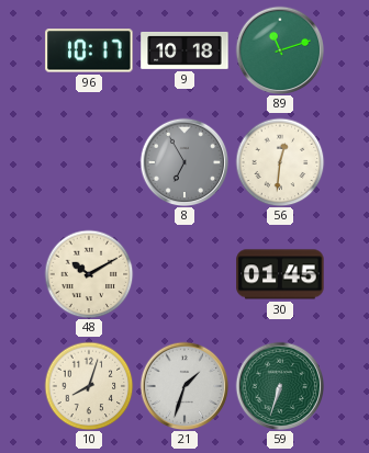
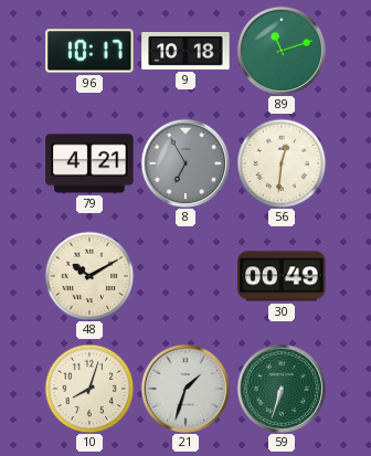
79: none -> 4:21 (89, 163)
30: 01:45 -> 00:49 (282, 276)
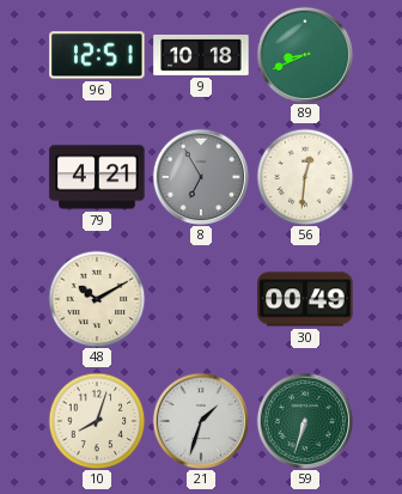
96: 10:17 -> 12:51 (97, 55)
89: 11:12 -> 8:41 (305, 55)
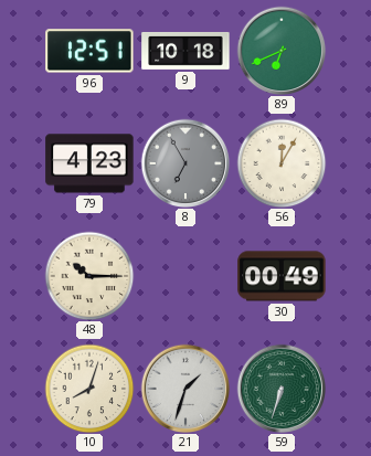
89: 8:41 -> 6:41 (282, 51)
79: 4:21 -> 4:23 (89, 163)
56: 12:31 -> 12:05 (282, 163)
48: 10:10 -> 10:15 (89, 276)
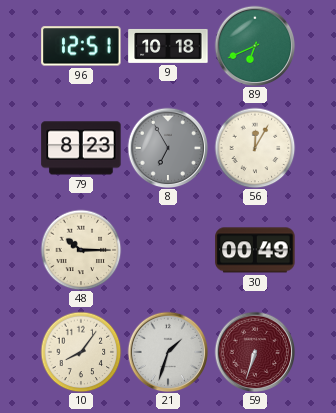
79: 4:23 -> 8:23 (81, 148)
10: 8:03 -> 8:06 (81, 352)
59 dial: green -> burgundy (255, 352)
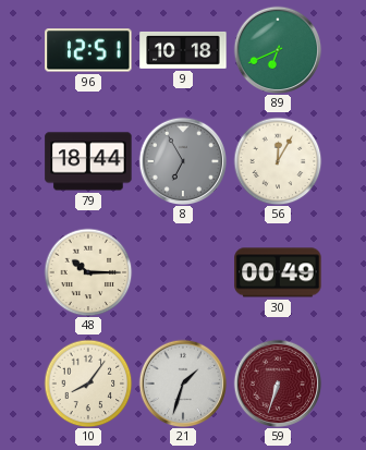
79: 8:23 -> 18:44 (88, 161)
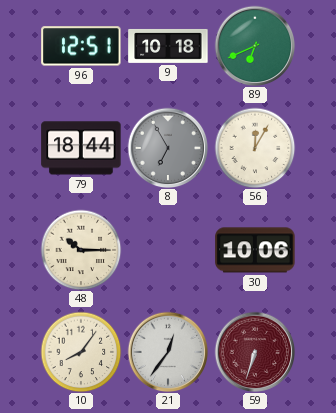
30: 00:49 -> 10:06 (255, 250)
21: 1:33 -> 12:36 (168, 352)
